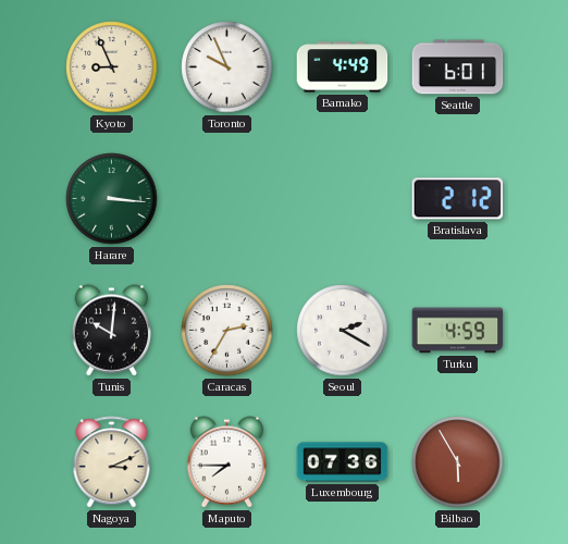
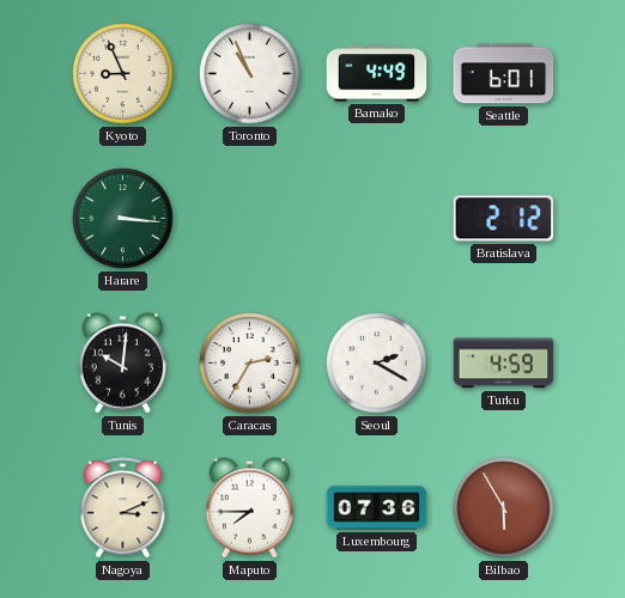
Toronto: 9:56 -> 10:56 (250, 74)
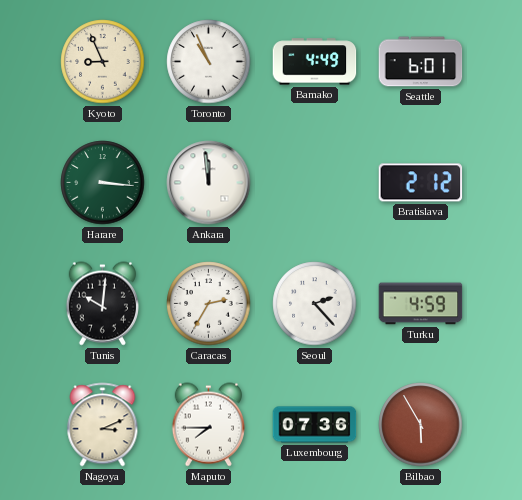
Ankara: none -> 11:59 (209, 183)
Seoul: 2:20 -> 2:23 (315, 304)
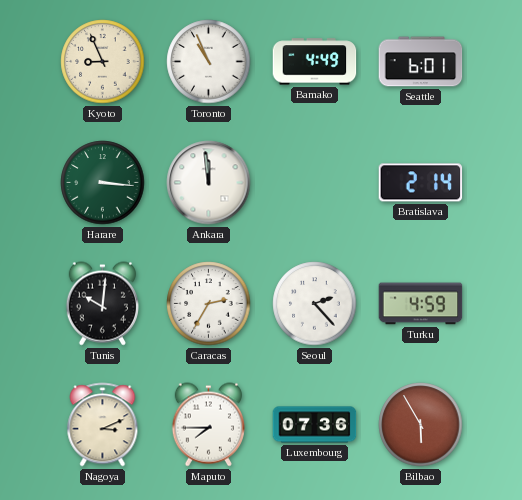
Bratislava: 2:12 -> 2:14 (421, 183)
